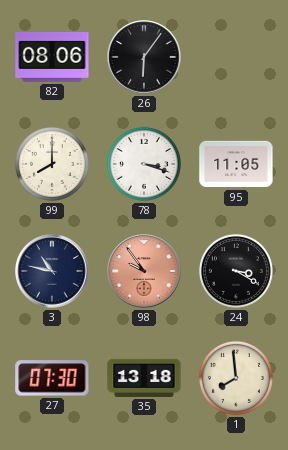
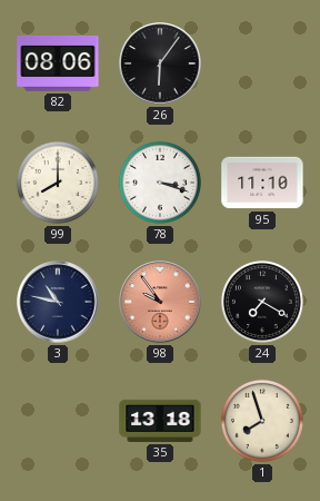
95: 11:05 -> 11:10 (262, 183)
24: 3:20 -> 7:20 (262, 302)
27: 07:30 -> none (52, 378)
1: 7:59 -> 7:57 (262, 421)
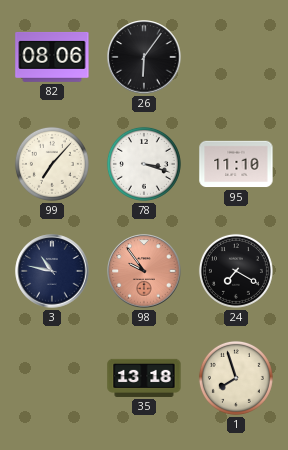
99: 8:00 -> 7:07 (52, 164)
